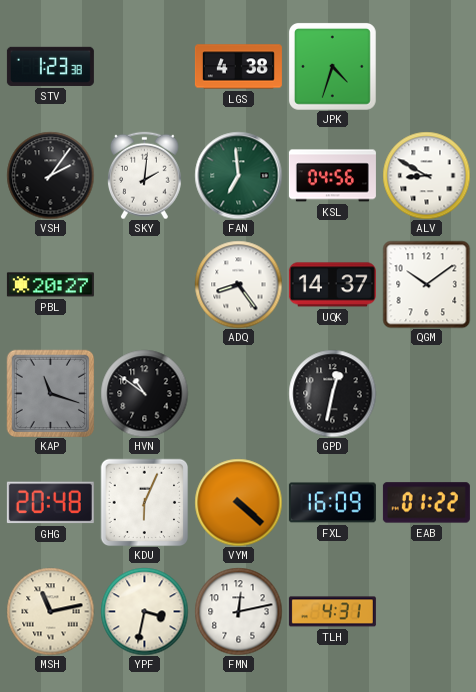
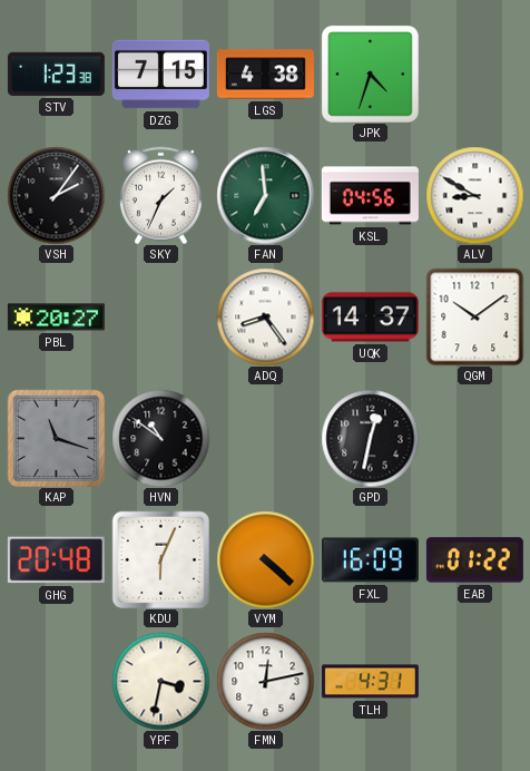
DZG: none -> 7:15 (160, 75)
SKY: 2:01 -> 1:34 (160, 195)
MSH: 11:13 -> none (50, 611)
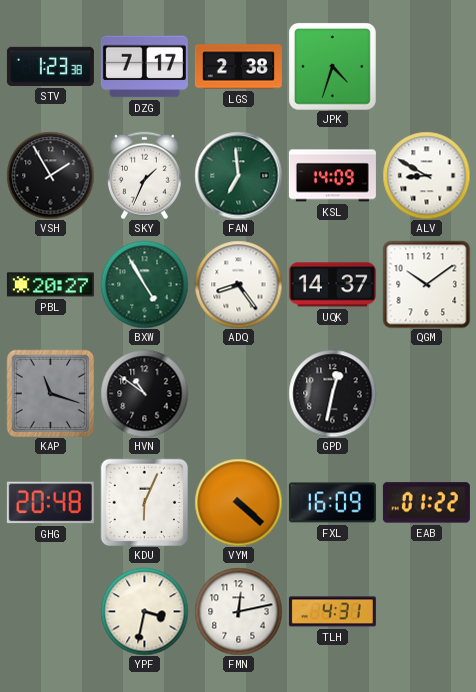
DZG: 7:15 -> 7:17 (144, 67)
LGS: 4:38 -> 2:38 (238, 67)
VSH: 2:06 -> 1:55 (50, 175)
KSL: 04:56 -> 14:09 (332, 176)
BXW: none -> 4:55 (144, 284)
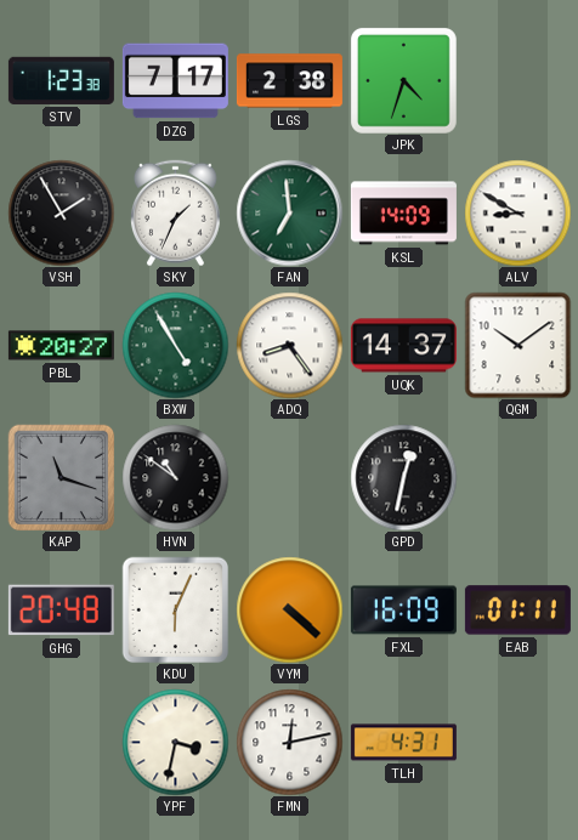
EAB: 01:22 -> 01:11 (517, 611)
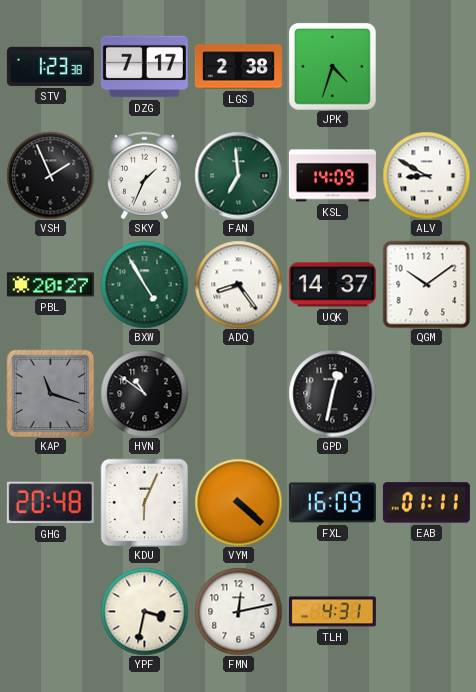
VSH: 1:55 -> 1:56 (50, 175)
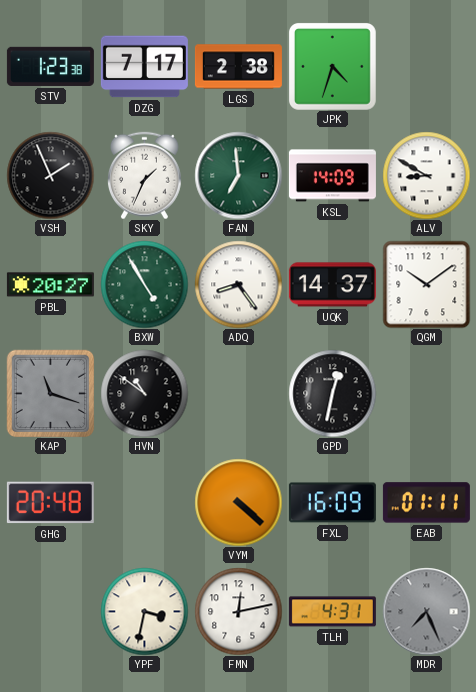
KDU: 6:04 -> none (144, 502)
MDR: none -> 7:26 (426, 611)
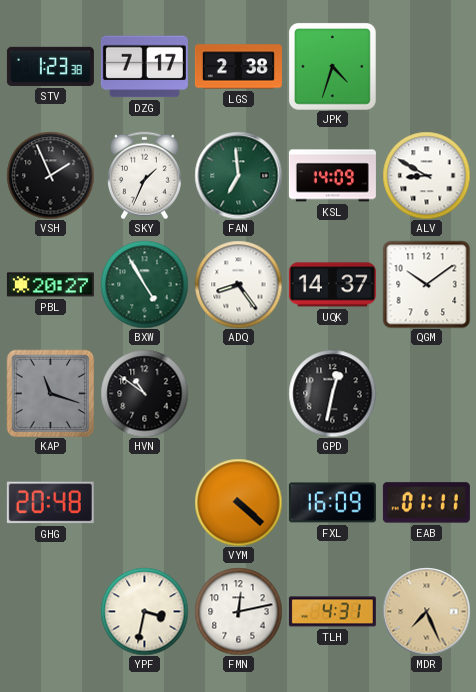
MDR dial: grey -> champagne (426, 611)
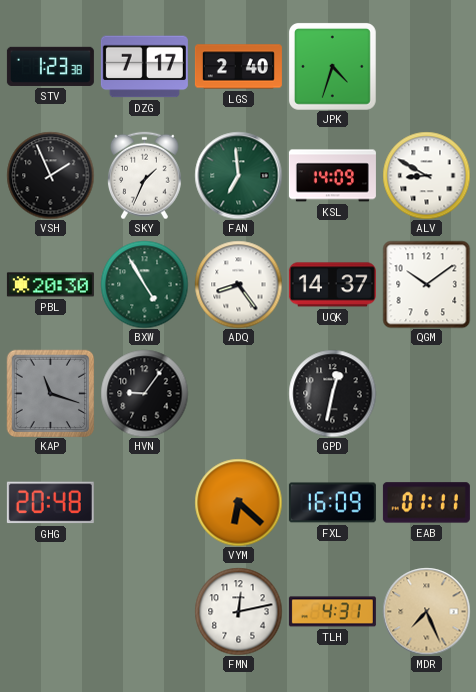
LGS: 2:38 -> 2:40 (238, 67)
PBL: 20:27 -> 20:30 (50, 285)
HVN: 10:51 -> 9:06 (144, 393)
VYM: 4:22 -> 6:22 (238, 502)
YPF: 3:32 -> none (144, 611)
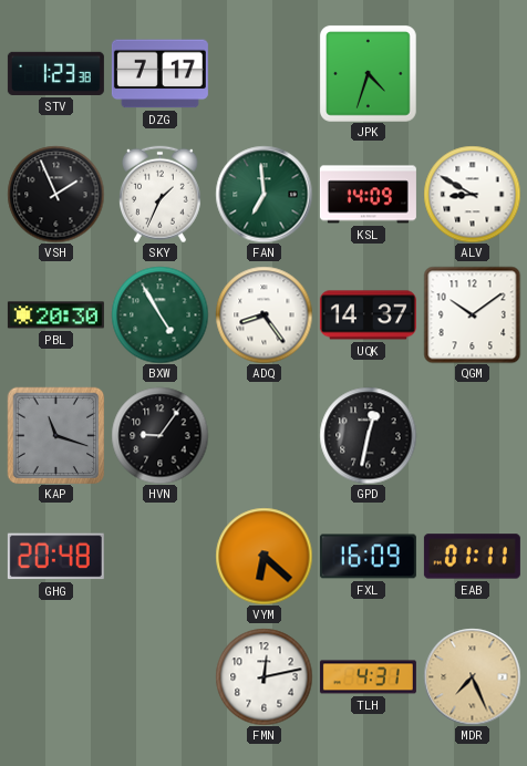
LGS: 2:40 -> none (238, 67)
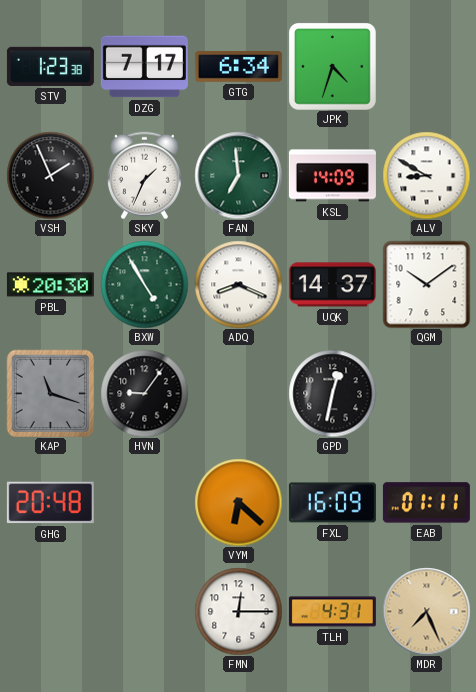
GTG: none -> 6:34 (238, 67)
ADQ: 8:24 -> 8:19 (238, 284)
FMN: 12:13 -> 12:15 (238, 611)
